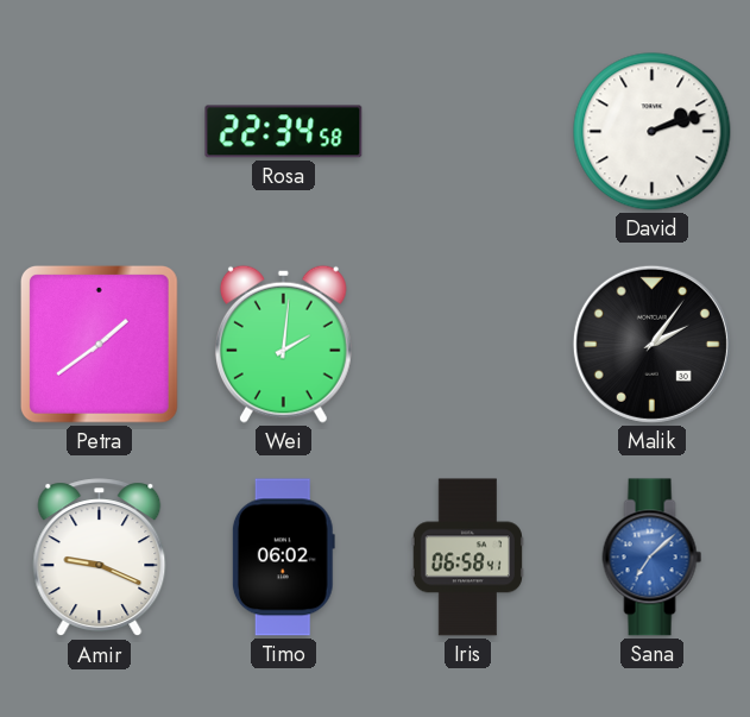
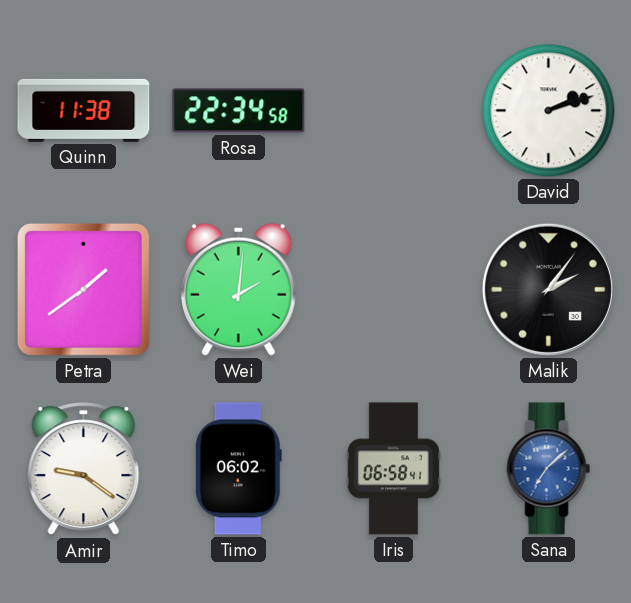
Quinn: none -> 11:38 (84, 110)
Amir: 9:19 -> 9:21 (84, 469)
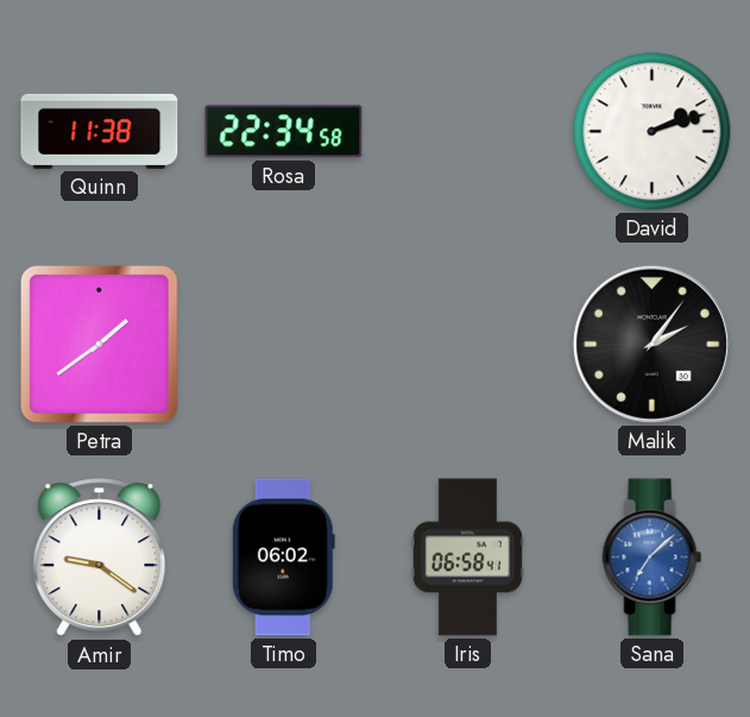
Wei: 2:01 -> none (238, 289)
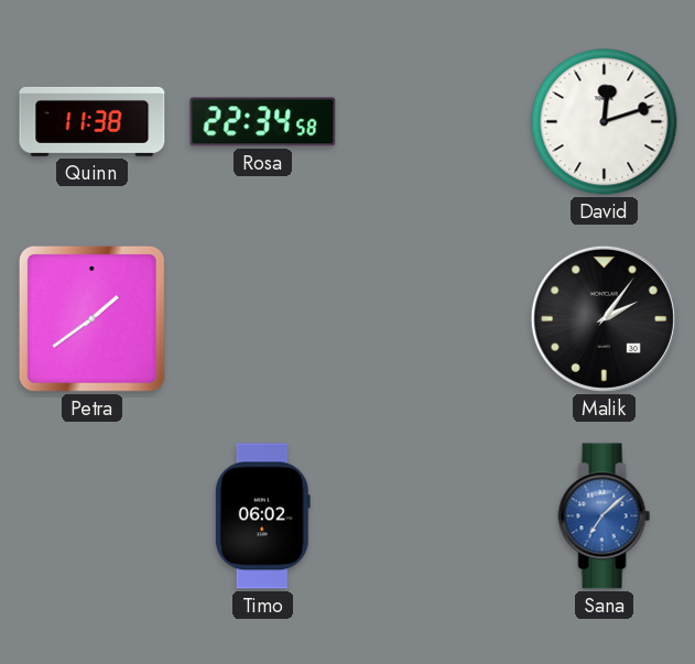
David: 2:12 -> 12:12 (605, 122)
Amir: 9:21 -> none (100, 558)
Iris: 06:58 -> none (467, 558)
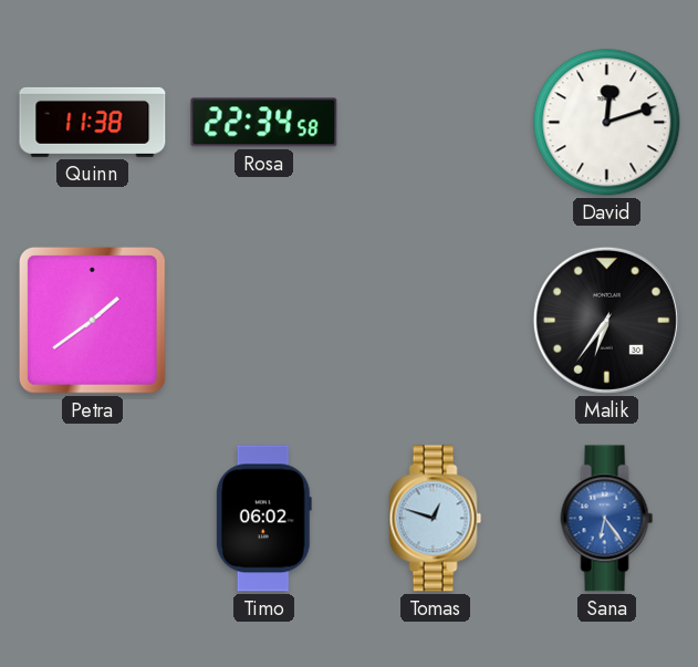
Malik: 2:06 -> 6:36 (606, 320)
Tomas: none -> 12:48 (436, 519)
Sana: 7:08 -> 6:24 (607, 519)
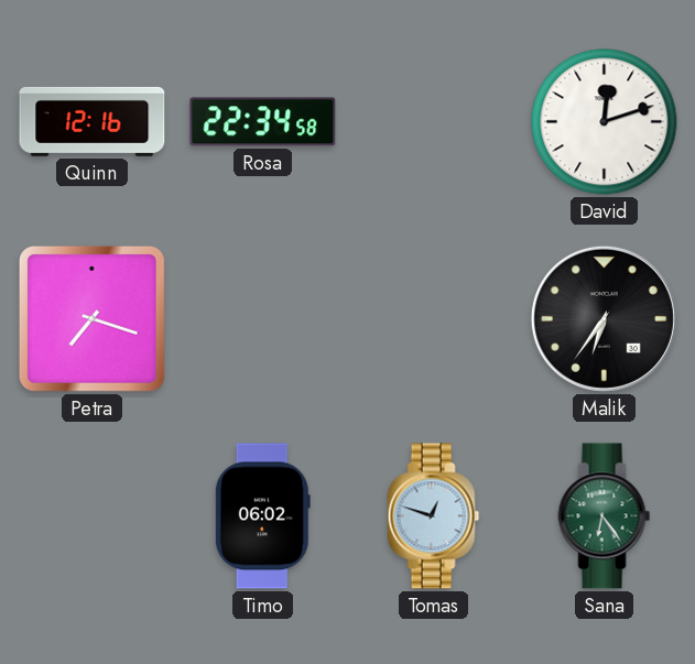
Quinn: 11:38 -> 12:16 (93, 121)
Petra: 1:39 -> 7:18 (91, 318)
Sana dial: blue -> green (605, 516)
